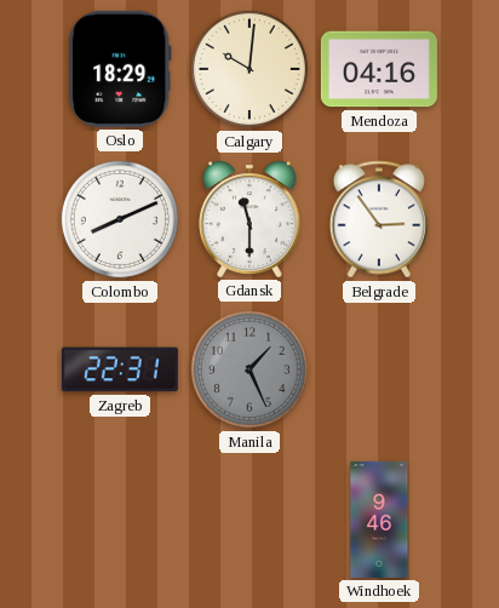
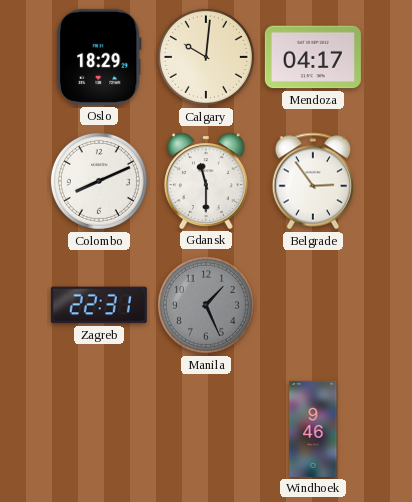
Mendoza: 04:16 -> 04:17 (313, 57)
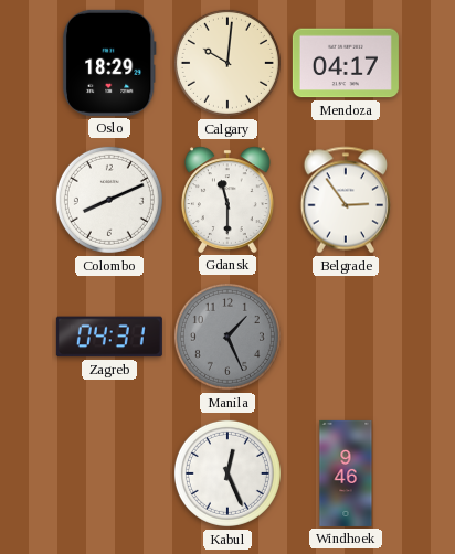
Zagreb: 22:31 -> 04:31 (109, 337)
Kabul: none -> 12:26 (227, 473)
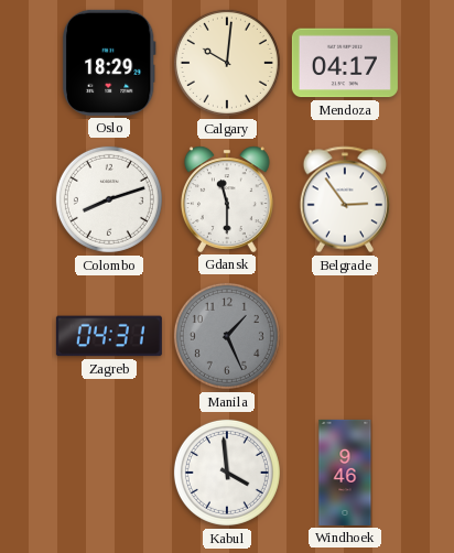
Colombo: 8:11 -> 8:12 (109, 199)
Kabul: 12:26 -> 3:59 (227, 473)
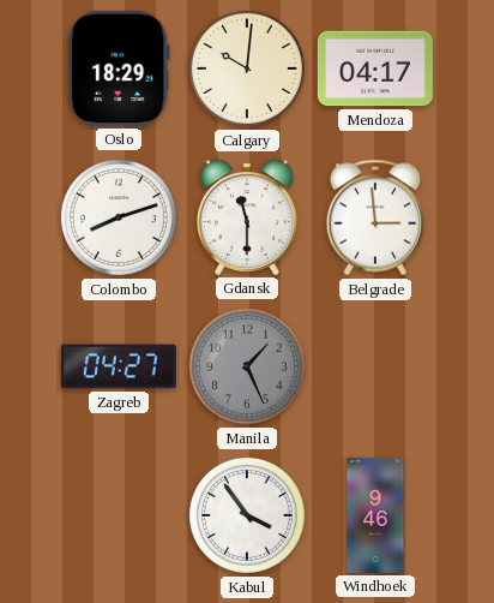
Belgrade: 2:54 -> 2:59 (375, 217)
Zagreb: 04:31 -> 04:27 (119, 366)
Kabul: 3:59 -> 3:54 (247, 515)
